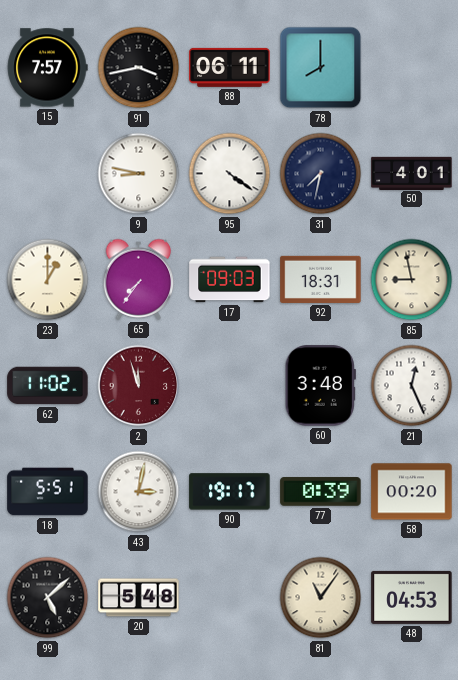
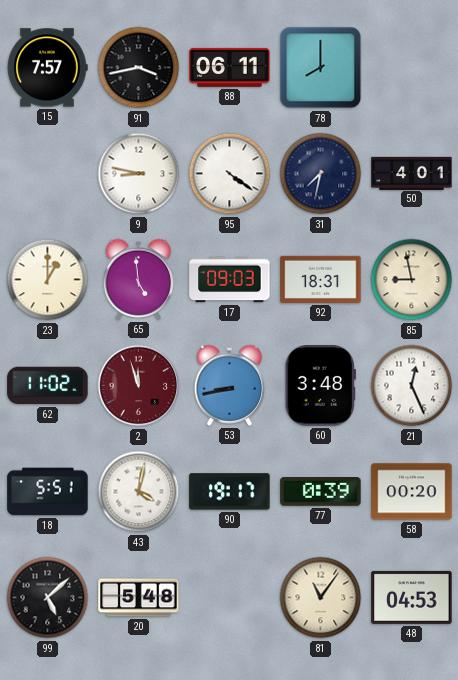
65: 7:36 -> 4:59 (139, 279)
53: none -> 8:43 (230, 385)
43: 3:02 -> 4:02 (139, 492)
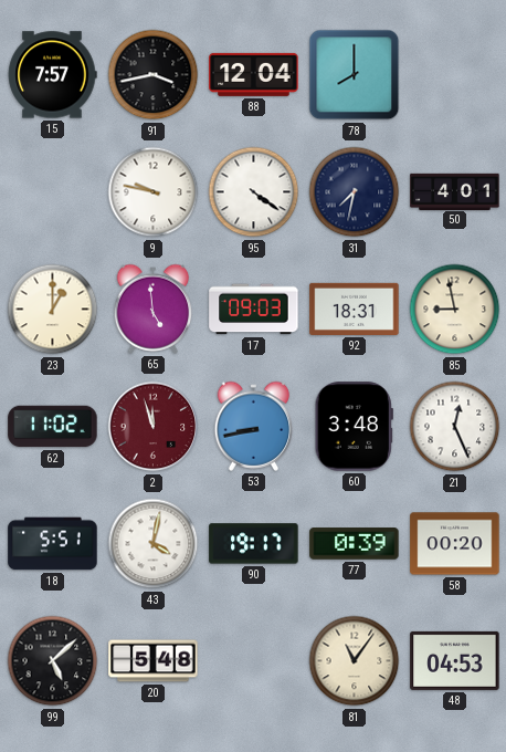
88: 06:11 -> 12:04 (254, 74)
9: 8:47 -> 9:47 (154, 192)
